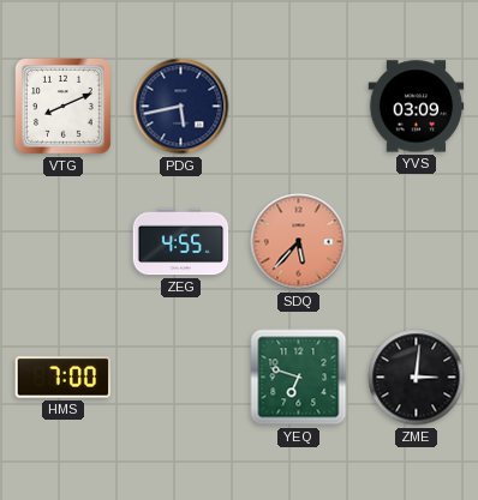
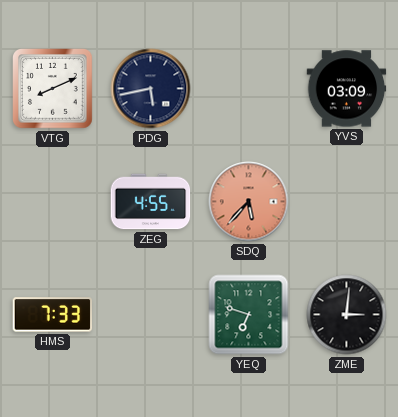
HMS: 7:00 -> 7:33 (53, 315)
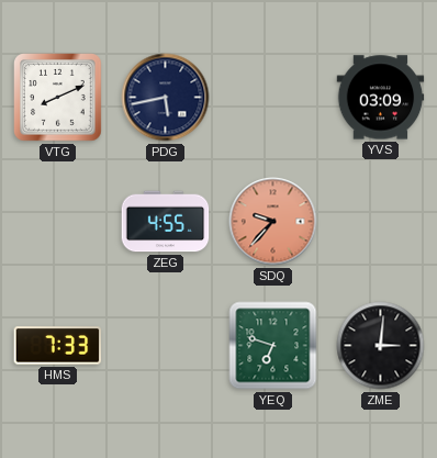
SDQ: 5:37 -> 9:37 (273, 222)
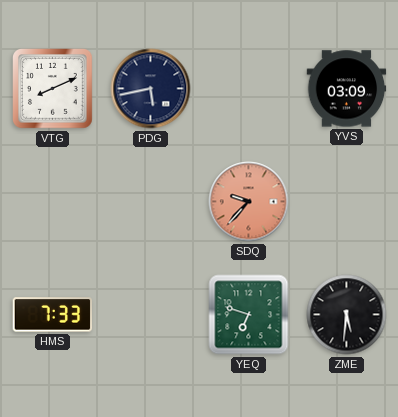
ZEG: 4:55 -> none (166, 222)
ZME: 3:01 -> 5:31 (347, 315)
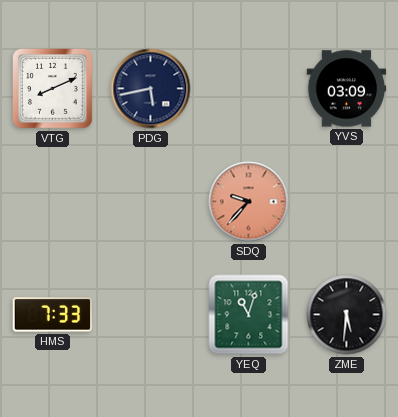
YEQ: 6:48 -> 11:03 (249, 315)
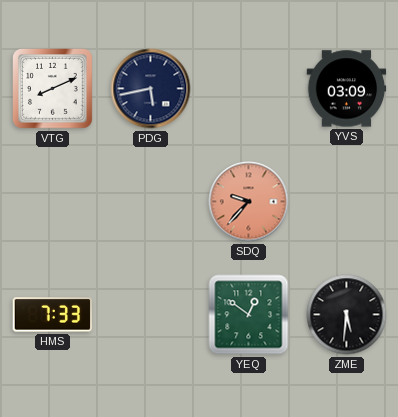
YEQ: 11:03 -> 12:51 (249, 315)
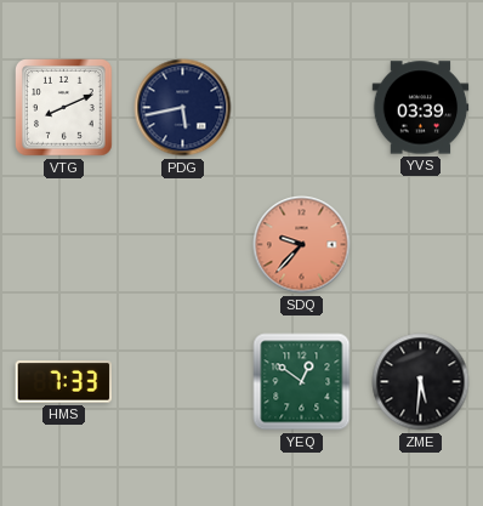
YVS: 03:09 -> 03:39 (421, 108)
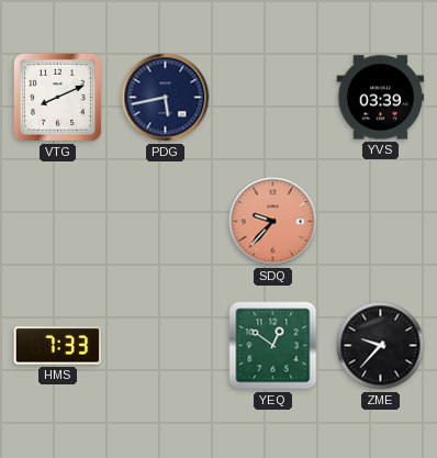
ZME: 5:31 -> 9:37 (381, 346)
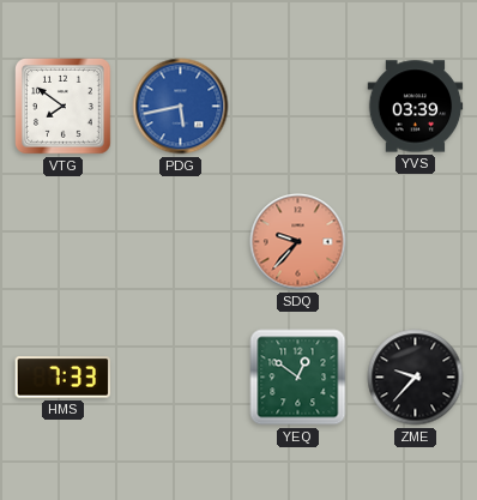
VTG: 8:11 -> 7:51 (64, 107)
PDG dial: navy -> blue (181, 107)
